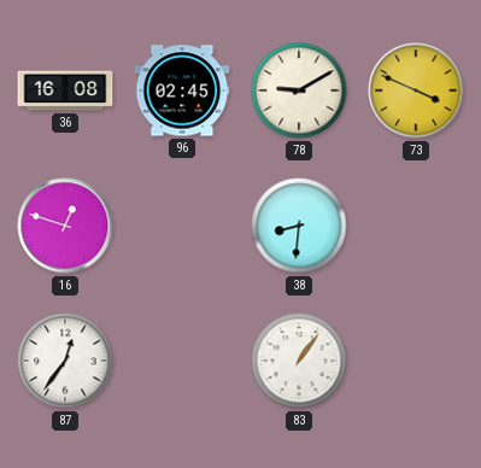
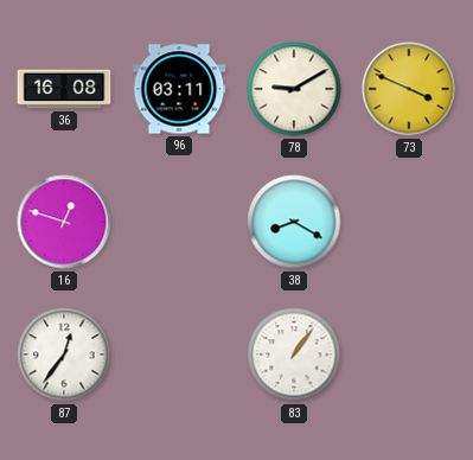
96: 02:45 -> 03:11 (179, 89)
38: 8:31 -> 8:20 (294, 222)
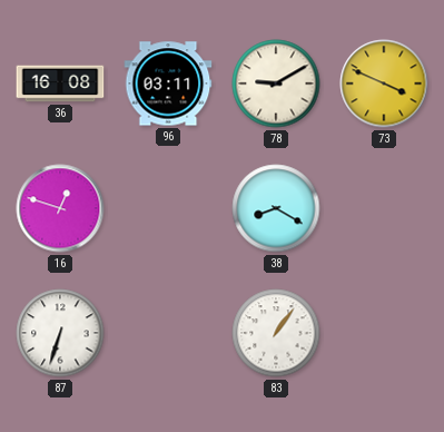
87: 12:36 -> 6:33 (60, 333)
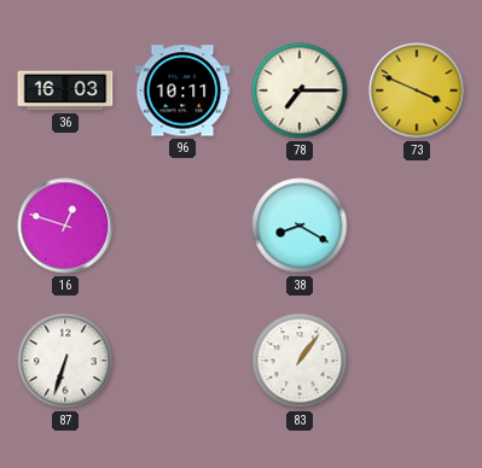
36: 16:08 -> 16:03 (65, 90)
96: 03:11 -> 10:11 (182, 90)
78: 9:10 -> 7:15 (300, 90)
